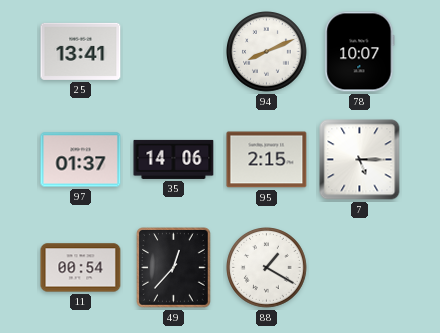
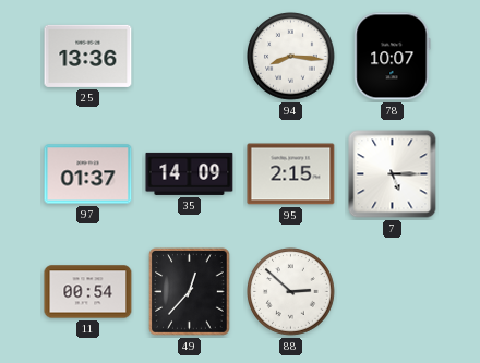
25: 13:41 -> 13:36 (88, 56)
94: 8:11 -> 8:16 (291, 57)
35: 14:06 -> 14:09 (190, 173)
88: 1:20 -> 2:52 (291, 292)
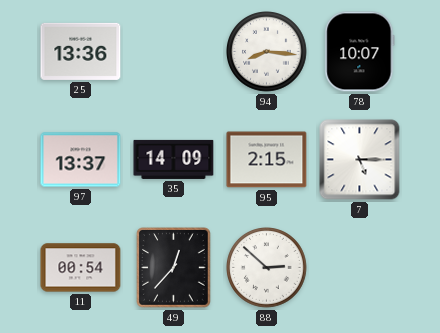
97: 01:37 -> 13:37 (81, 160)
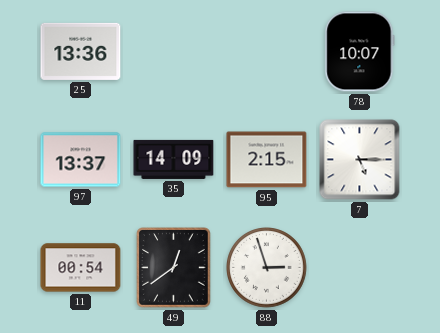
94: 8:16 -> none (267, 52)
49: 12:37 -> 12:39 (174, 268)
88: 2:52 -> 2:57 (267, 268)
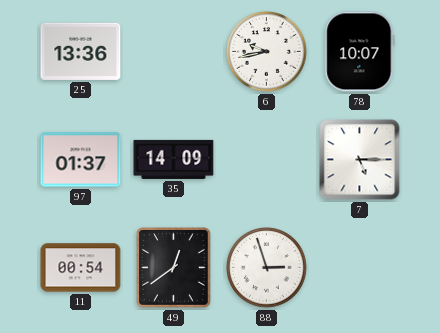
6: none -> 9:43 (267, 52)
97: 13:37 -> 01:37 (81, 160)
95: 2:15 -> none (267, 160)
